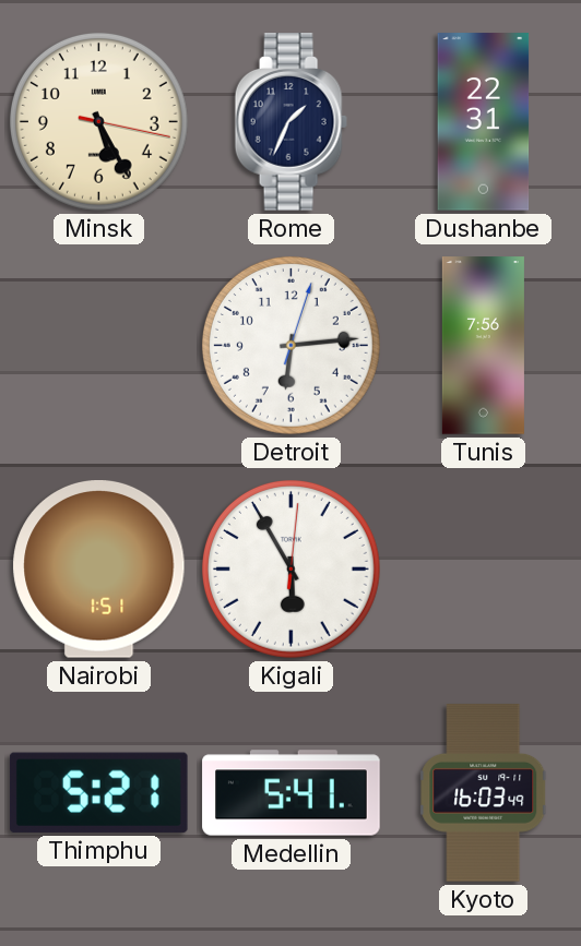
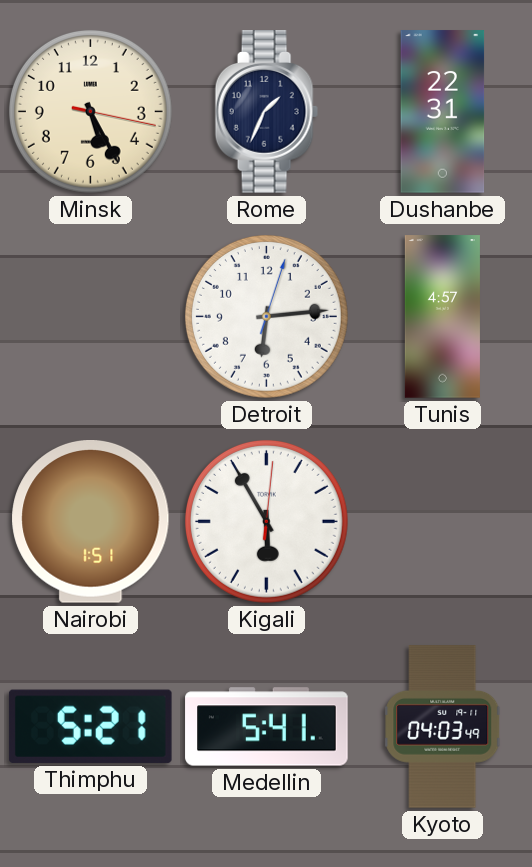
Tunis: 7:56 -> 4:57 (442, 317)
Kyoto: 16:03 -> 04:03 (443, 727)
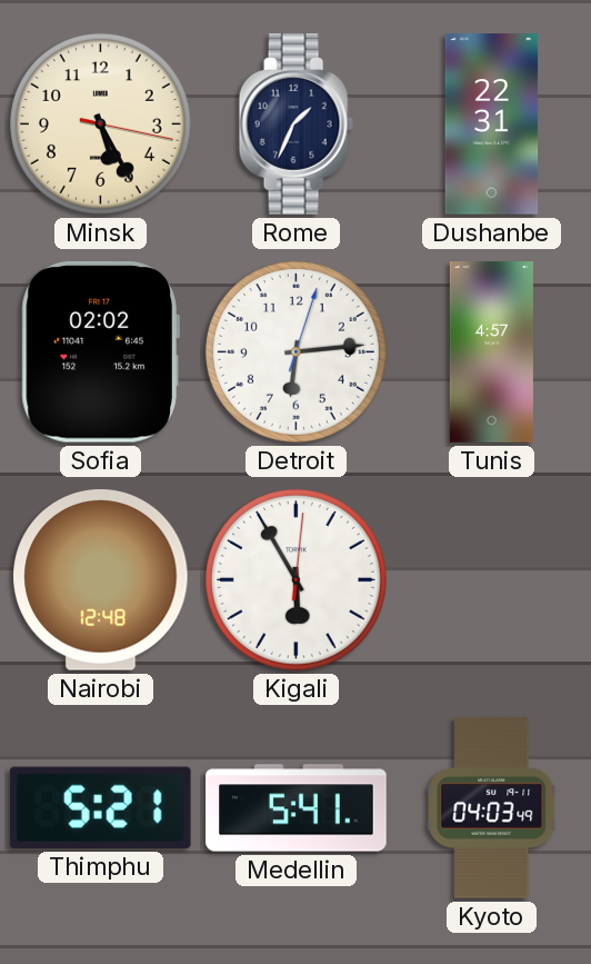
Sofia: none -> 02:02 (100, 351)
Nairobi: 1:51 -> 12:48 (101, 580)
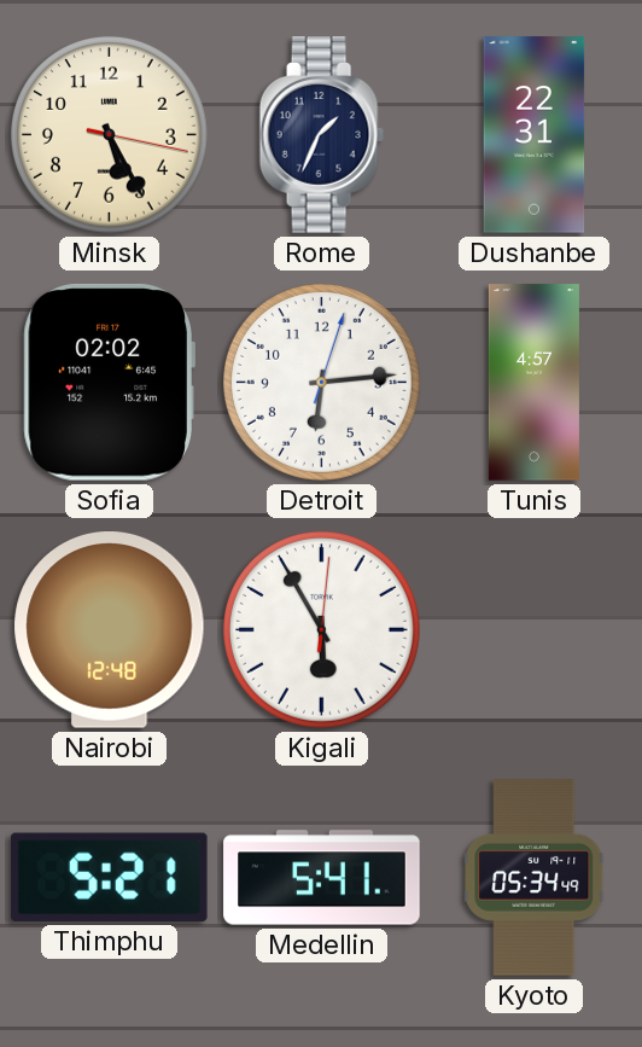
Kyoto: 04:03 -> 05:34 (535, 878)
